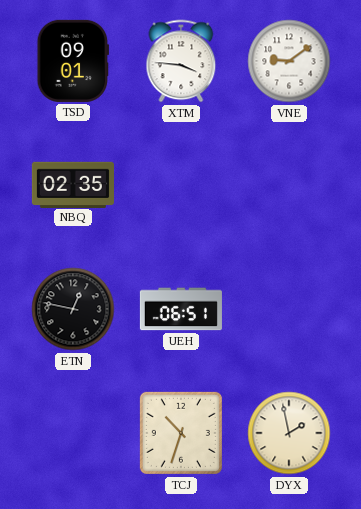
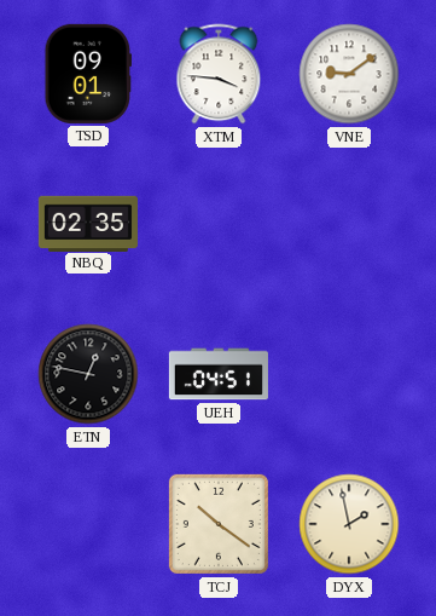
UEH: 06:51 -> 04:51 (219, 374)
TCJ: 10:33 -> 10:21 (219, 524)
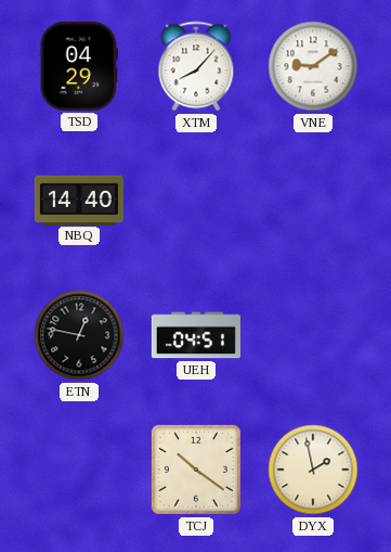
TSD: 09:01 -> 04:29 (78, 66)
XTM: 3:46 -> 8:07 (196, 66)
NBQ: 02:35 -> 14:40 (79, 200)
